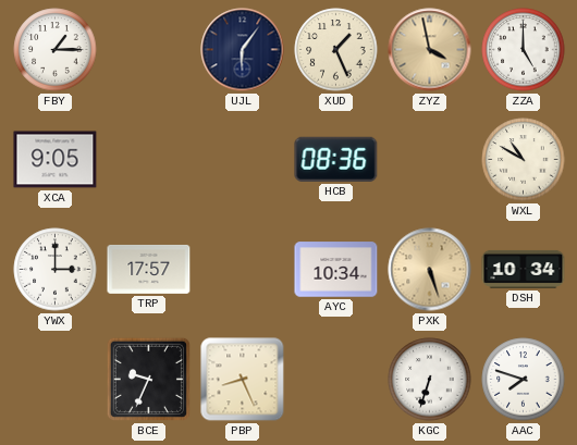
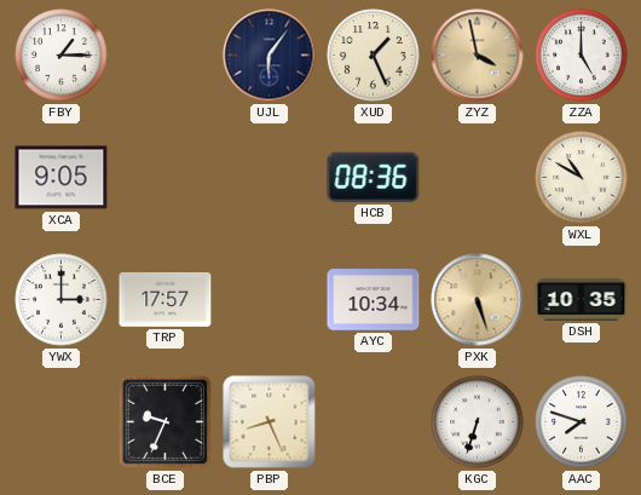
DSH: 10:34 -> 10:35 (582, 299)
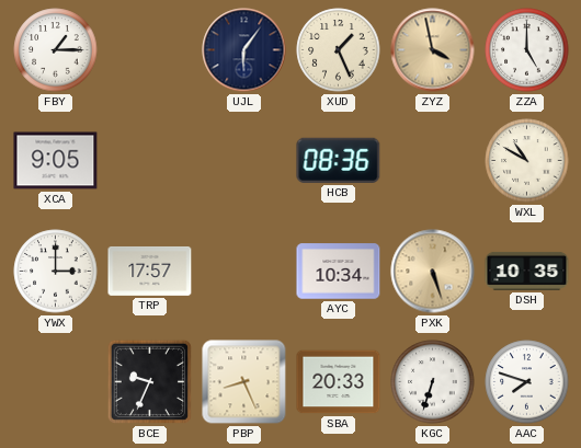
SBA: none -> 20:33 (339, 382)
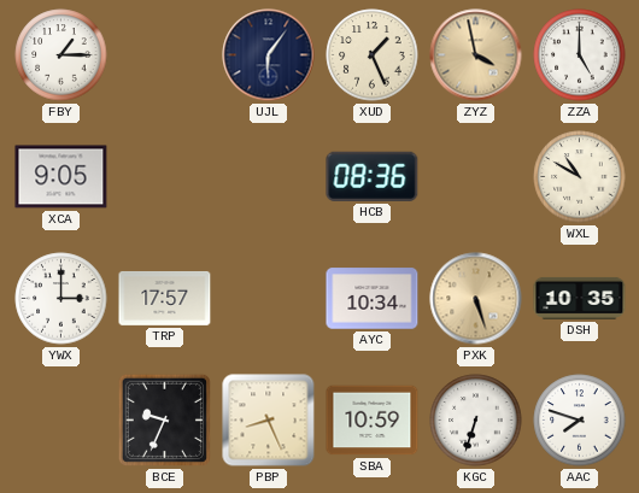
SBA: 20:33 -> 10:59 (373, 421)
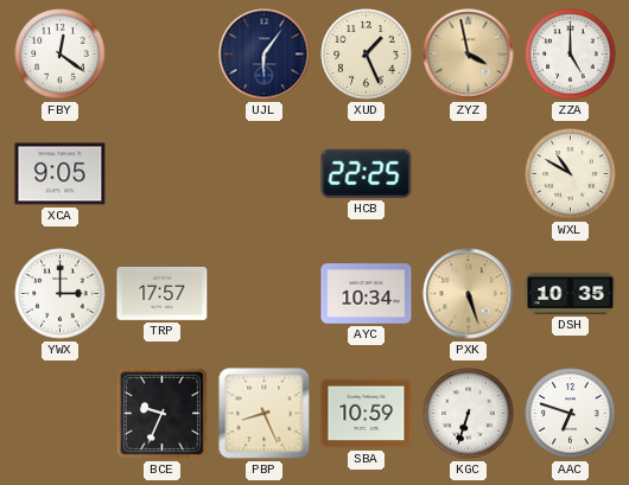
FBY: 1:15 -> 12:21 (61, 55)
HCB: 08:36 -> 22:25 (367, 173)
AAC: 7:48 -> 6:48 (571, 414)
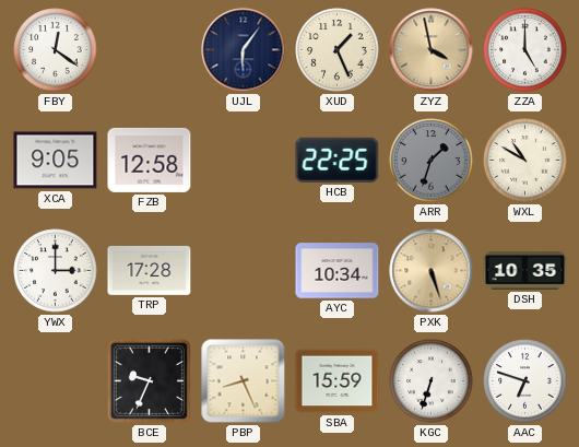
FZB: none -> 12:58 (150, 160)
ARR: none -> 1:33 (432, 161)
TRP: 17:57 -> 17:28 (150, 270)
SBA: 10:59 -> 15:59 (338, 381)
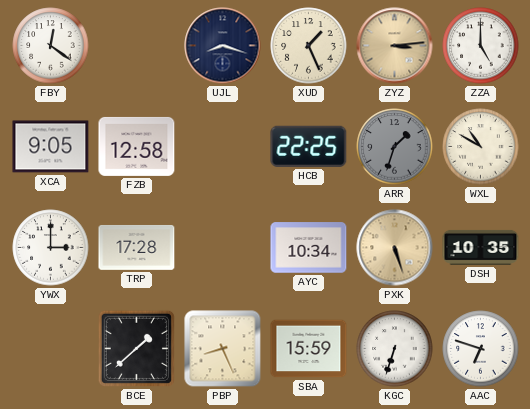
UJL: 6:06 -> 8:18 (223, 46)
ZYZ: 3:58 -> 3:14 (395, 46)
BCE: 9:34 -> 1:38 (136, 348)
